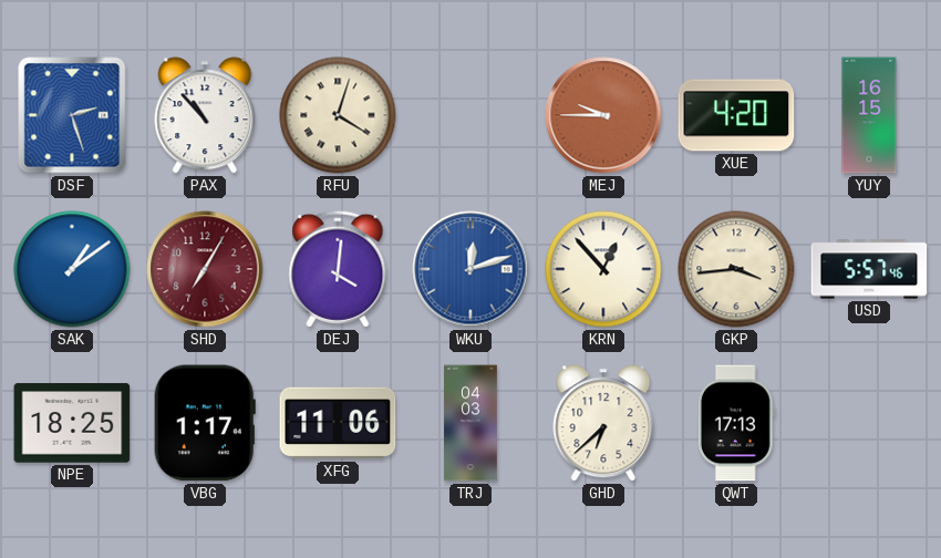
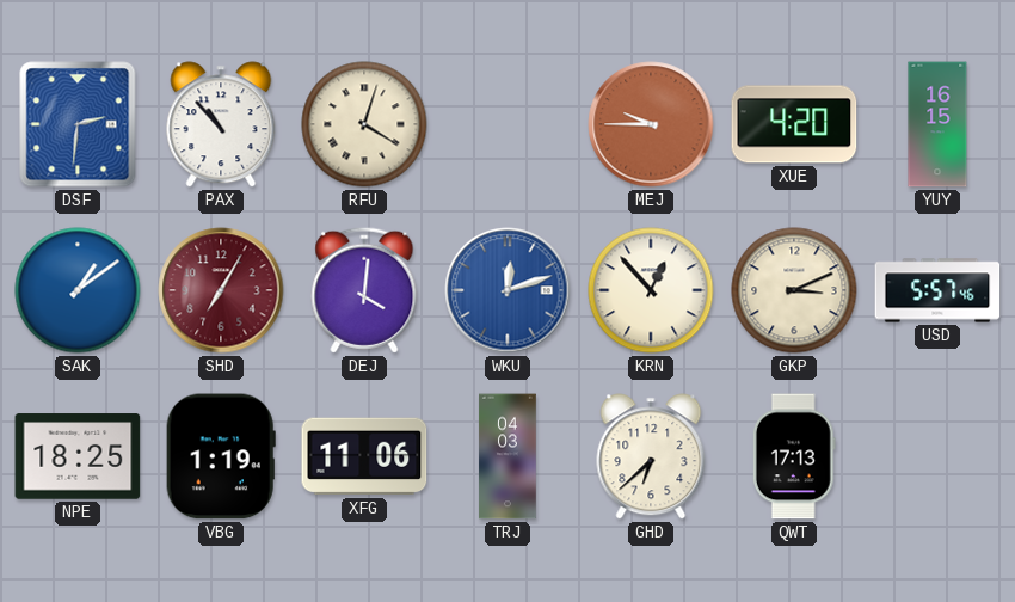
DSF: 2:27 -> 2:31 (78, 124)
GKP: 3:44 -> 3:11 (794, 290)
VBG: 1:17 -> 1:19 (221, 456)
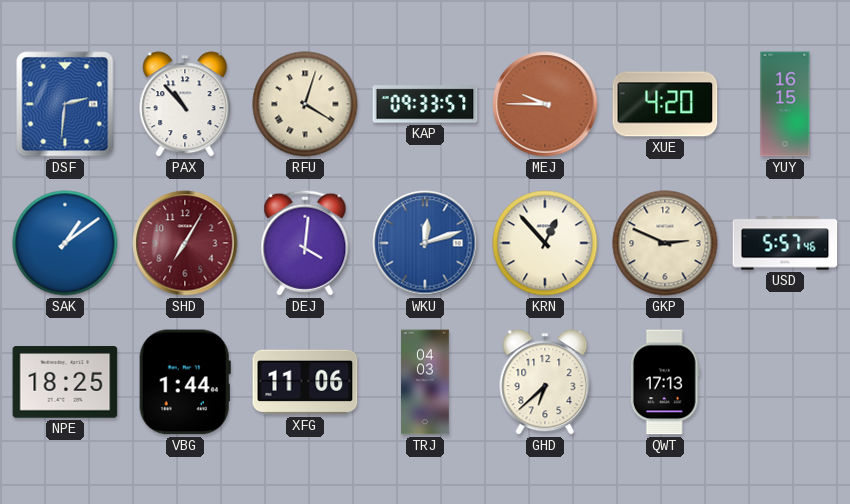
KAP: none -> 09:33 (425, 104)
GKP: 3:11 -> 2:49 (665, 243)
VBG: 1:19 -> 1:44 (185, 382)
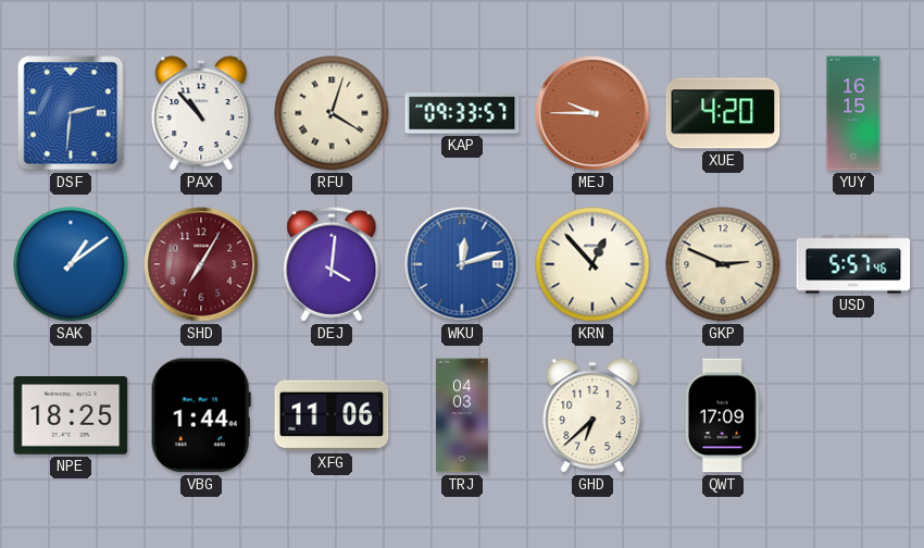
QWT: 17:13 -> 17:09 (723, 415)
